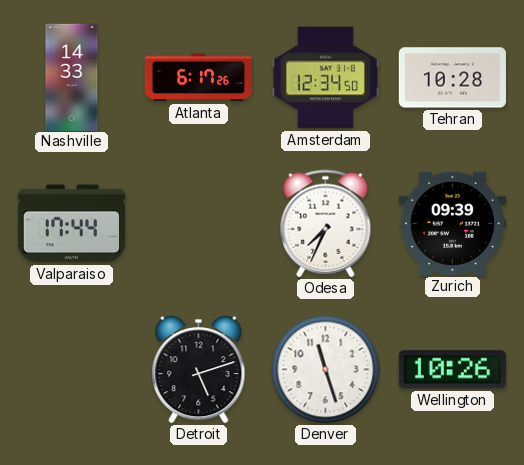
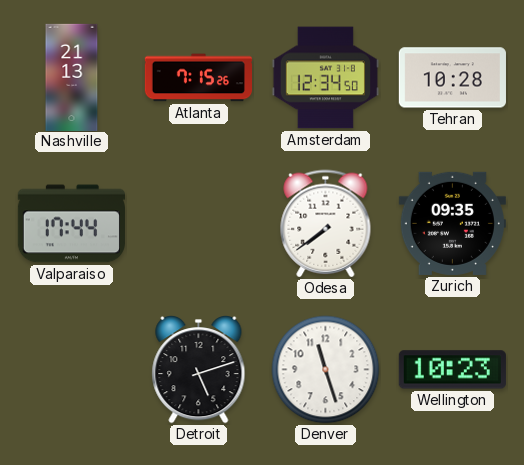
Nashville: 14:33 -> 21:13 (72, 77)
Atlanta: 6:17 -> 7:15 (198, 78)
Odesa: 7:34 -> 7:39 (326, 224)
Zurich: 09:39 -> 09:35 (452, 223)
Wellington: 10:26 -> 10:23 (452, 370)
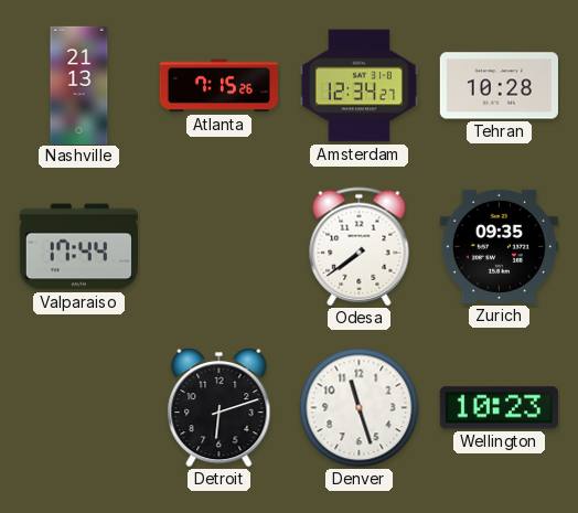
Amsterdam: 12:34:50 -> 12:34:27 (358, 86)
Detroit: 5:12 -> 6:12 (220, 408)
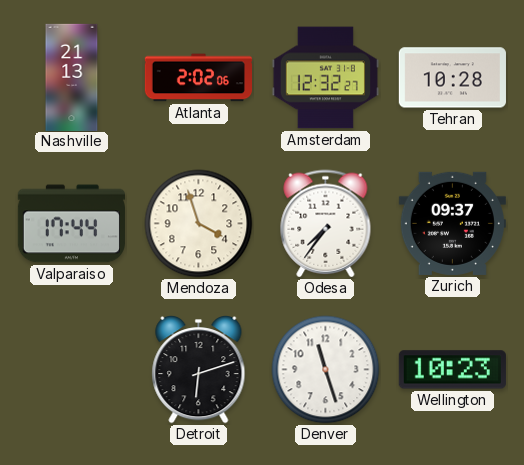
Atlanta: 7:15 -> 2:02 (198, 78)
Amsterdam: 12:34 -> 12:32 (325, 78)
Mendoza: none -> 3:57 (199, 224)
Odesa: 7:39 -> 7:36 (326, 224)
Zurich: 09:35 -> 09:37 (452, 223)
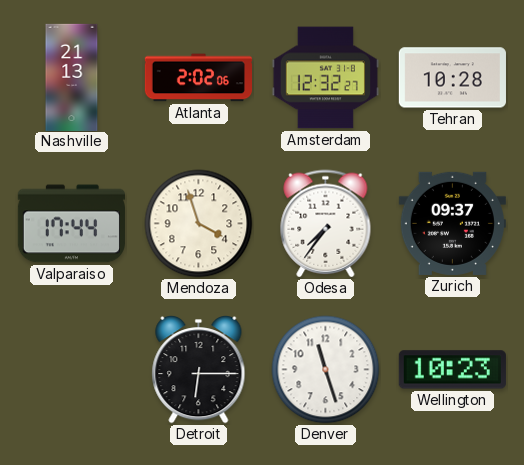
Detroit: 6:12 -> 6:15 (199, 370)
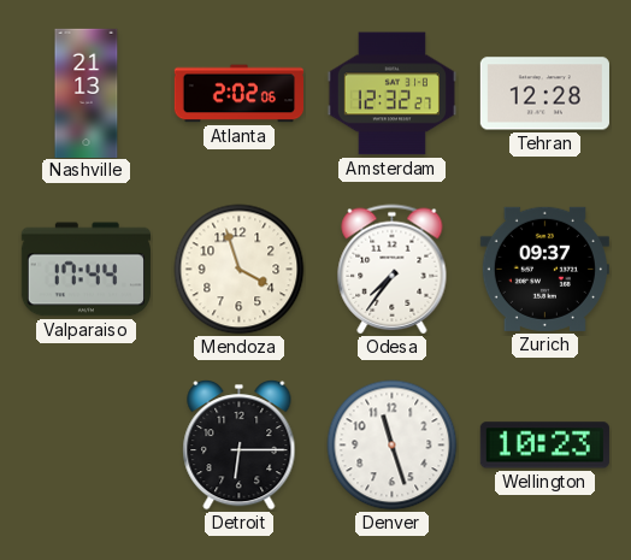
Tehran: 10:28 -> 12:28 (544, 94)
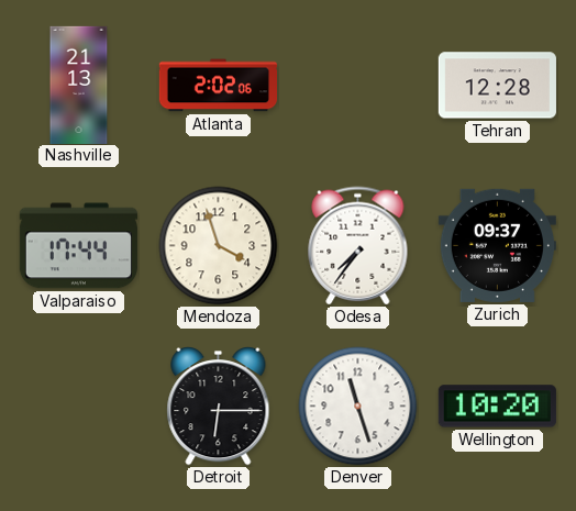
Amsterdam: 12:32 -> none (391, 94)
Wellington: 10:23 -> 10:20 (497, 407)
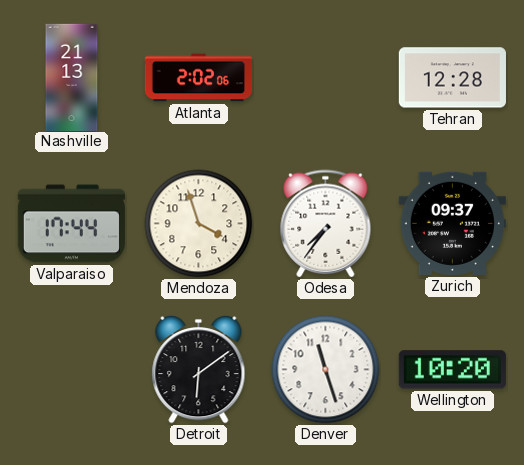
Detroit: 6:15 -> 6:09 (199, 370)
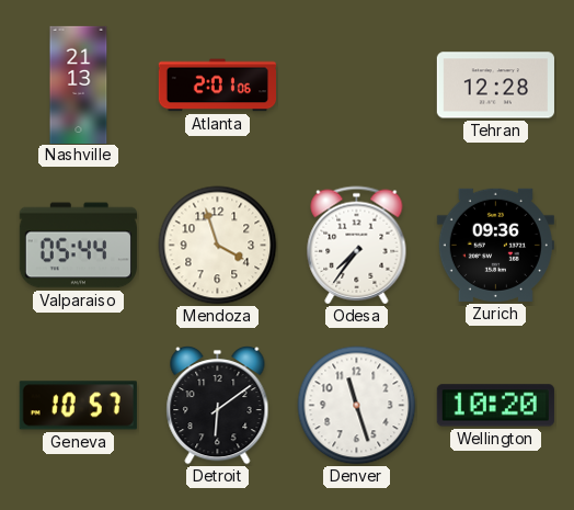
Atlanta: 2:02 -> 2:01 (217, 86)
Valparaiso: 17:44 -> 05:44 (78, 246)
Zurich: 09:37 -> 09:36 (495, 245)
Geneva: none -> 10:57 (78, 406)
